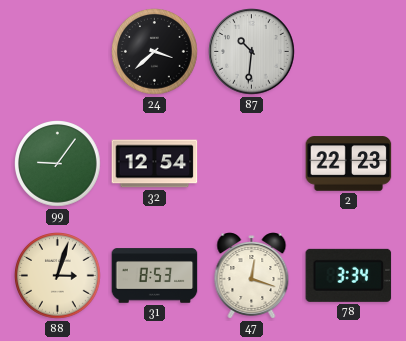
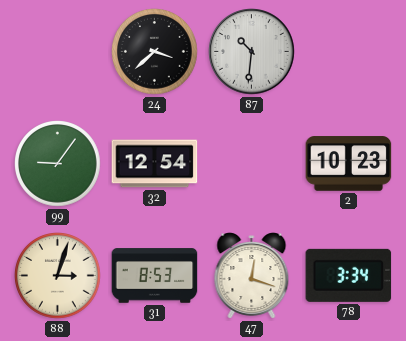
2: 22:23 -> 10:23 (349, 164)
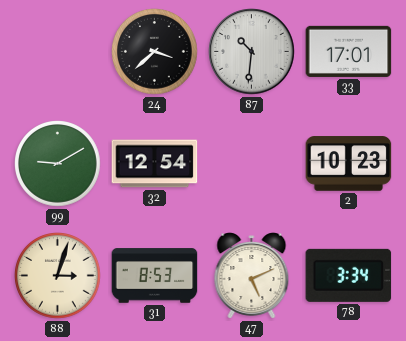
33: none -> 17:01 (349, 51)
99: 9:06 -> 9:10 (58, 164)
47: 12:18 -> 5:11 (252, 276)
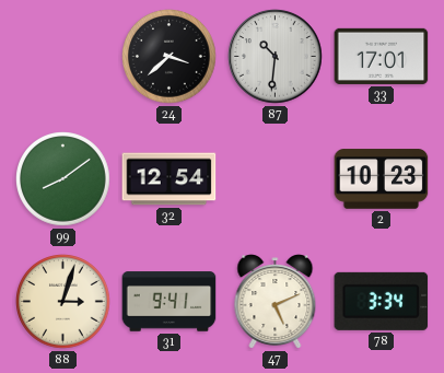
99: 9:10 -> 8:09 (63, 179)
31: 8:53 -> 9:41 (170, 302)
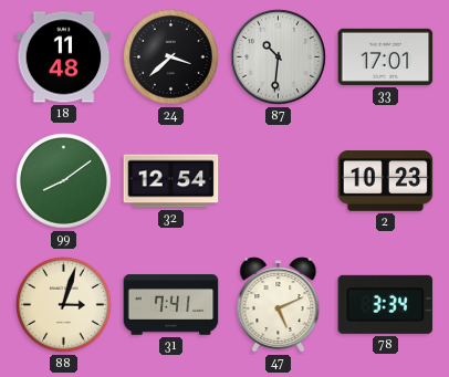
18: none -> 11:48 (64, 57)
31: 9:41 -> 7:41 (171, 305)
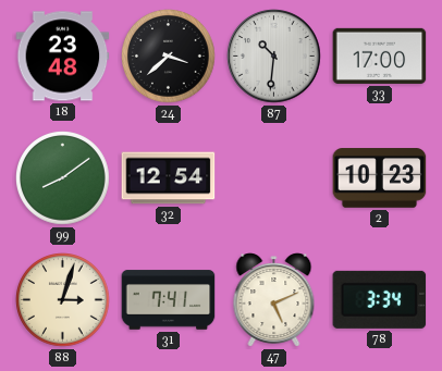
18: 11:48 -> 23:48 (63, 57)
33: 17:01 -> 17:00 (380, 55)
